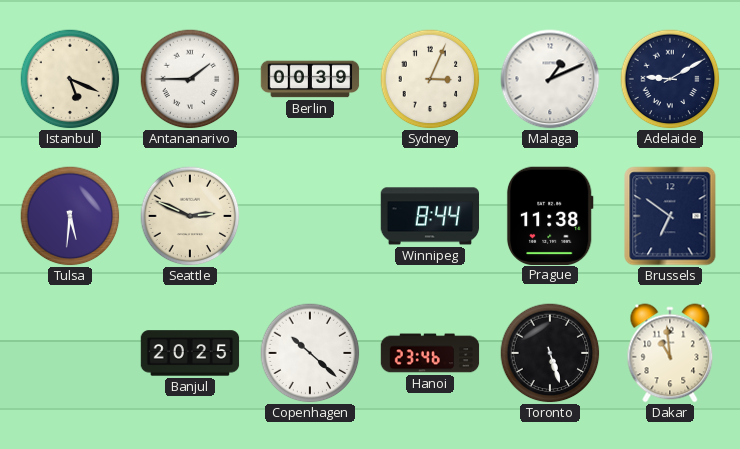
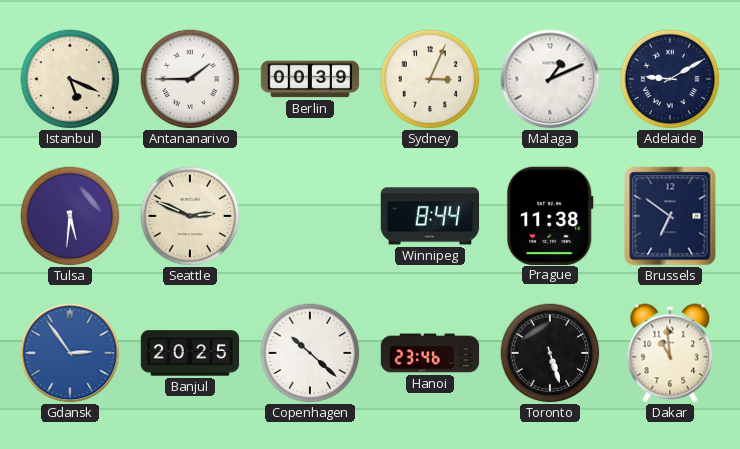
Gdansk: none -> 2:54 (70, 353)
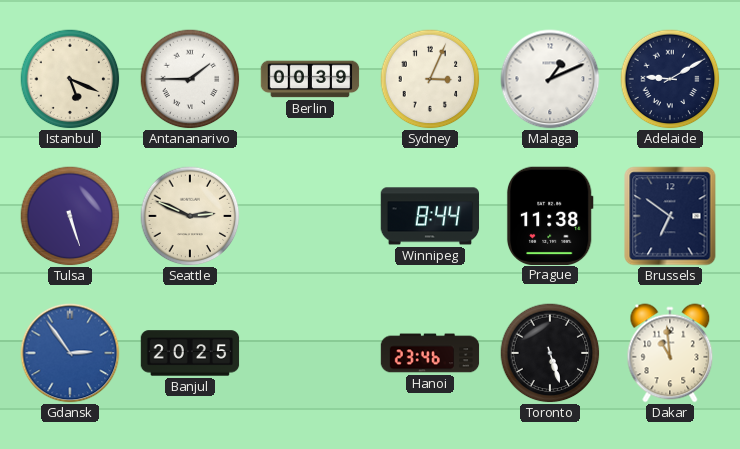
Tulsa: 5:31 -> 5:27 (70, 216)
Copenhagen: 10:22 -> none (310, 353)
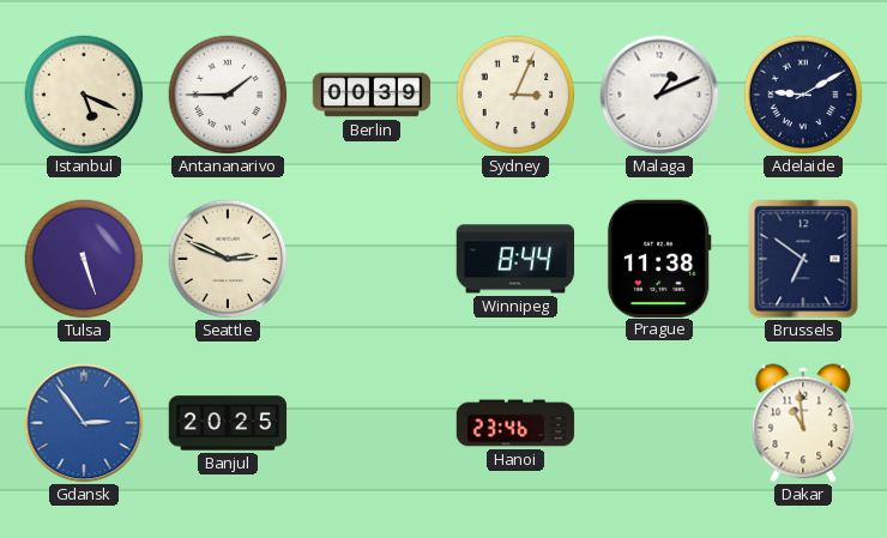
Toronto: 5:27 -> none (550, 353)
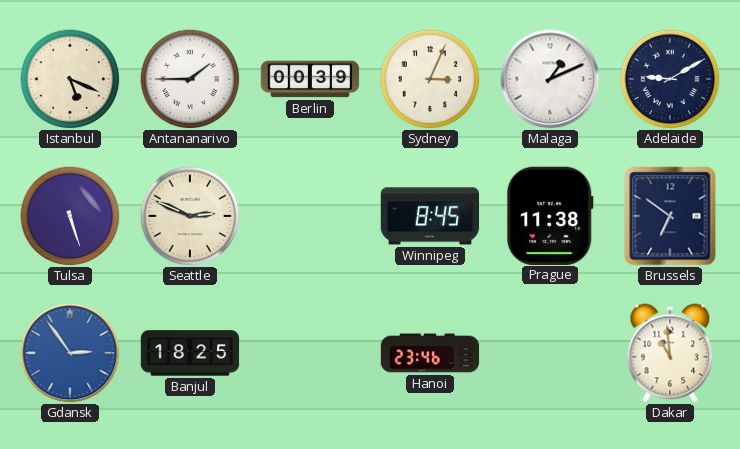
Winnipeg: 8:44 -> 8:45 (430, 216)
Banjul: 20:25 -> 18:25 (190, 353)
